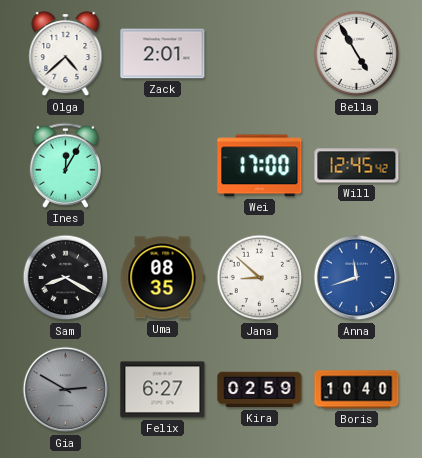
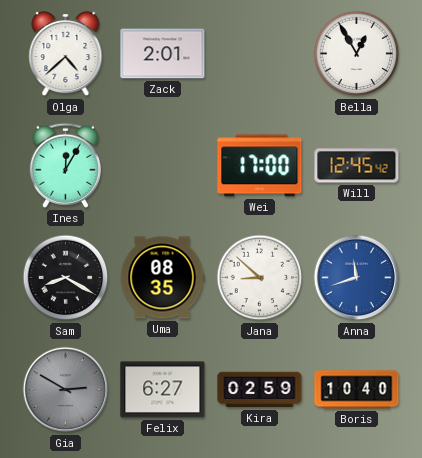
Bella: 4:55 -> 12:55 (357, 54)
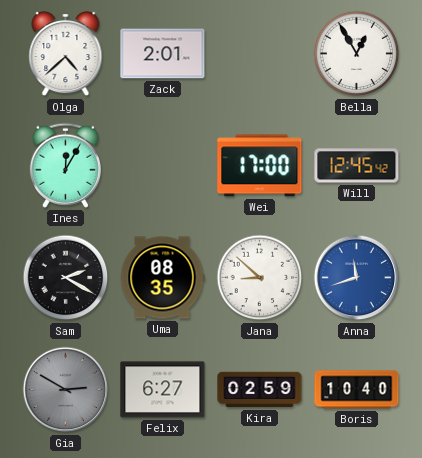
Sam: 8:20 -> 2:20 (66, 278)
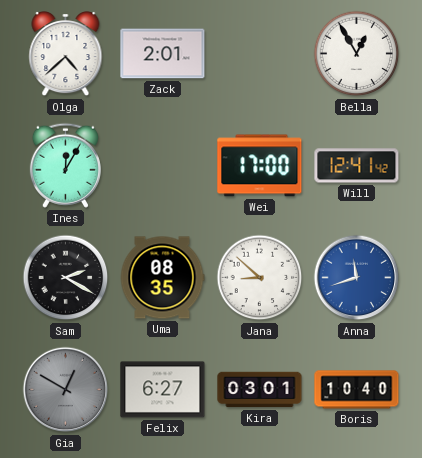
Will: 12:45 -> 12:41 (357, 166)
Gia: 2:50 -> 12:50 (66, 390)
Kira: 02:59 -> 03:01 (260, 390)
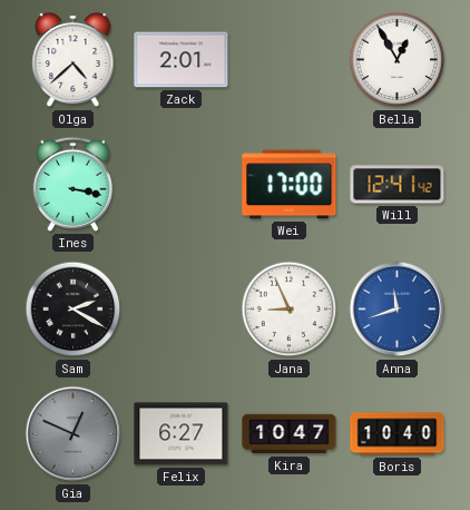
Ines: 12:05 -> 3:17 (72, 184)
Uma: 08:35 -> none (162, 278)
Jana: 8:52 -> 8:56 (290, 310)
Gia: 12:50 -> 12:49 (74, 434)
Kira: 03:01 -> 10:47 (290, 434)
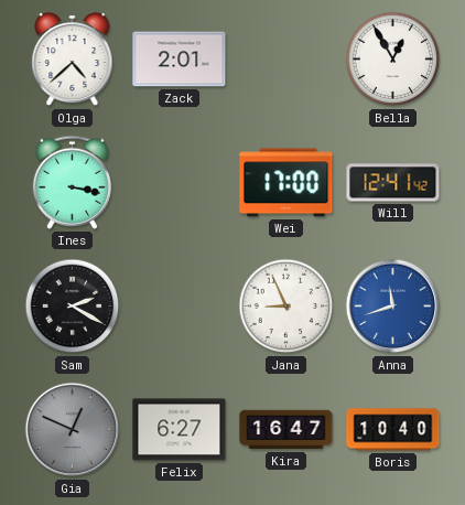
Kira: 10:47 -> 16:47 (286, 430)
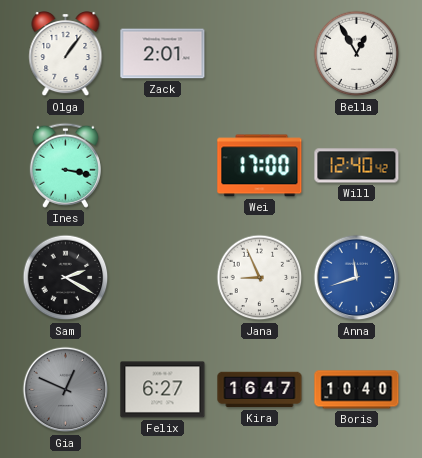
Olga: 4:38 -> 1:06 (66, 55)
Will: 12:41 -> 12:40 (357, 166)
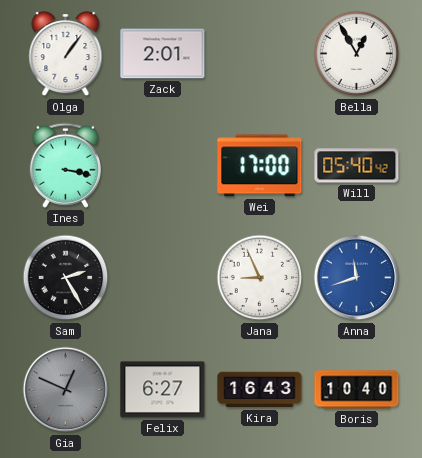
Will: 12:40 -> 05:40 (357, 166)
Sam: 2:20 -> 2:25 (66, 278)
Kira: 16:47 -> 16:43 (260, 390)
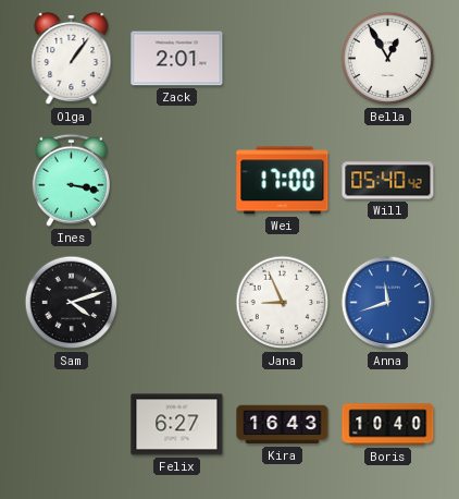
Sam: 2:25 -> 4:12 (72, 303)
Gia: 12:49 -> none (66, 390)
